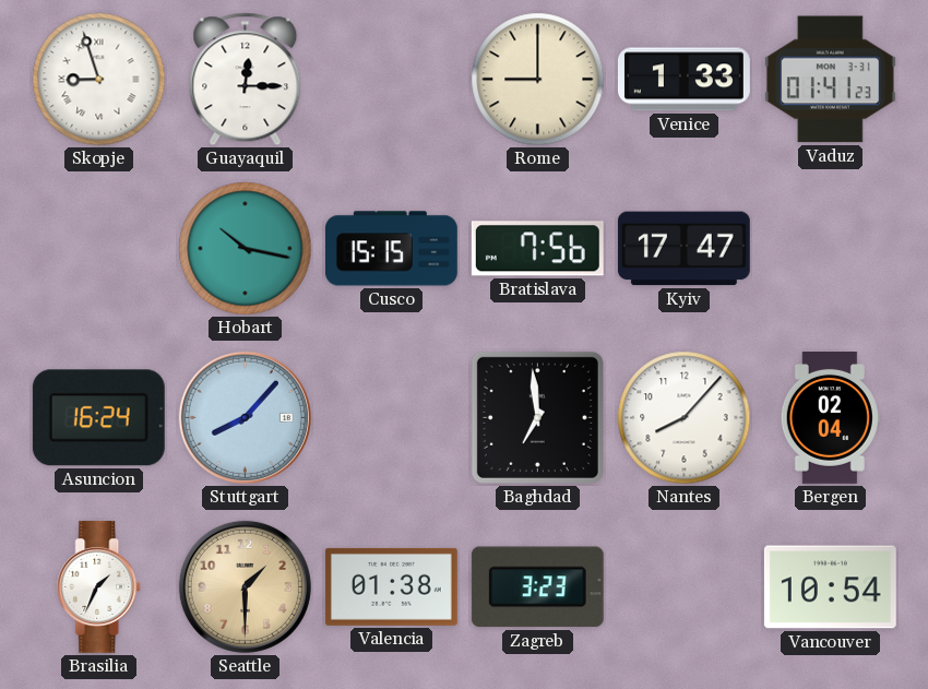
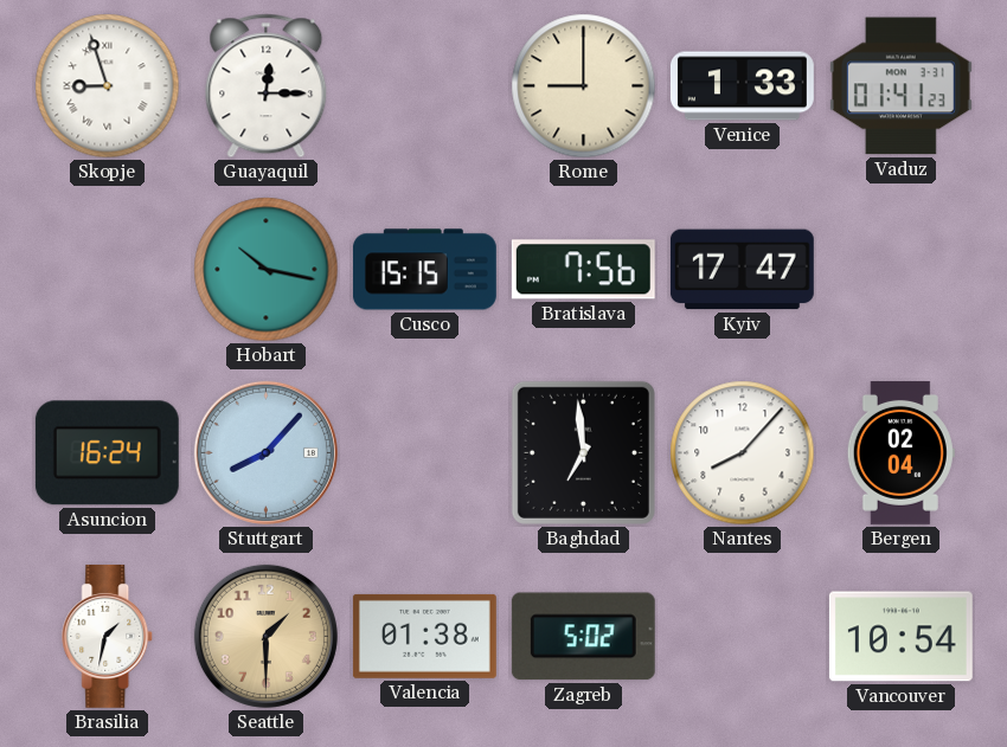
Brasilia: 1:34 -> 1:32 (108, 636)
Zagreb: 3:23 -> 5:02 (583, 637)
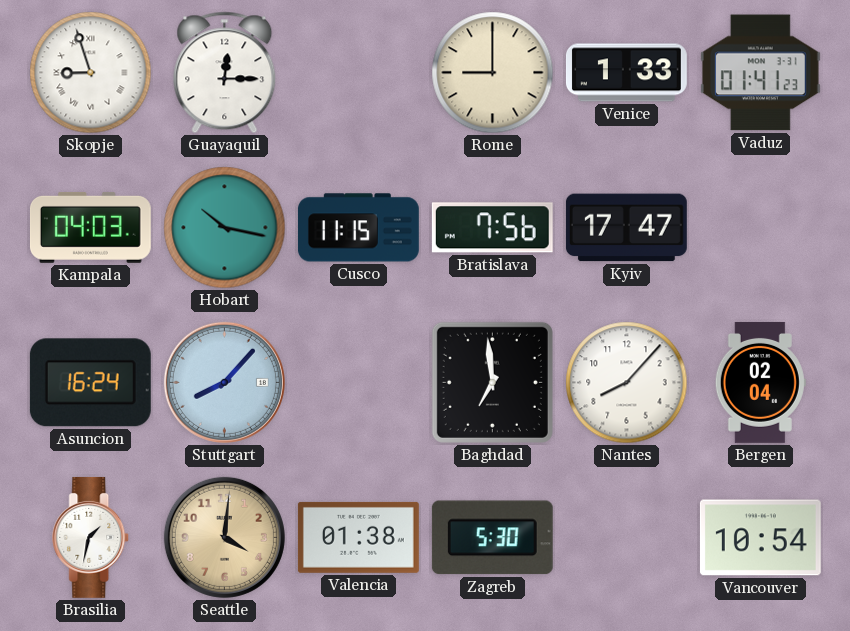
Kampala: none -> 04:03 (90, 227)
Cusco: 15:15 -> 11:15 (358, 228)
Seattle: 1:30 -> 4:01 (224, 537)
Zagreb: 5:02 -> 5:30 (492, 538)
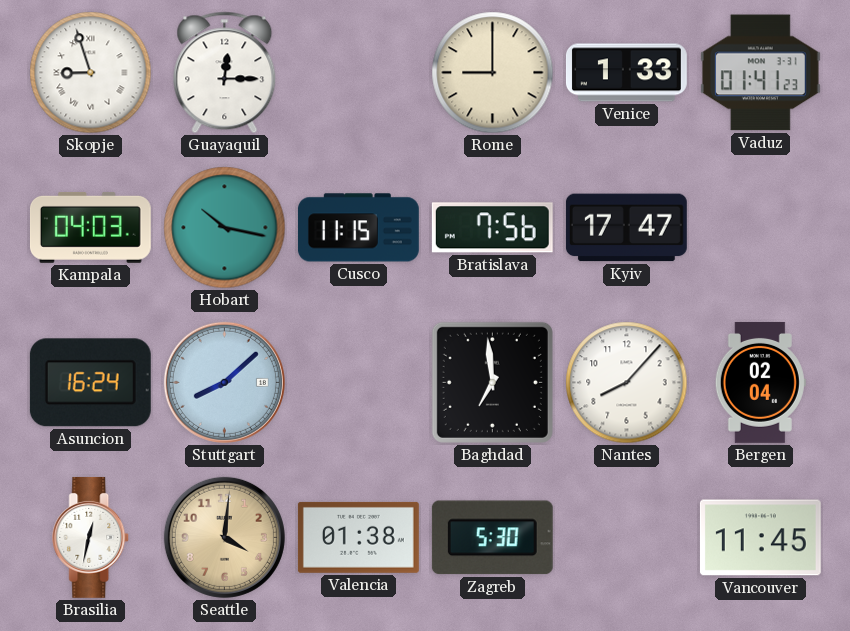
Stuttgart: 8:07 -> 8:08 (224, 382)
Brasilia: 1:32 -> 12:32 (91, 537)
Vancouver: 10:54 -> 11:45 (760, 538)
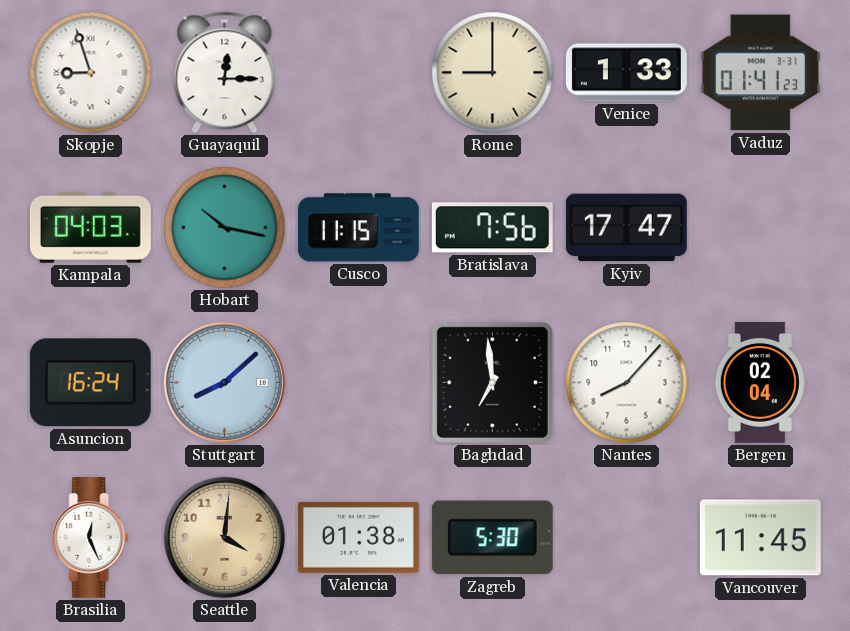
Brasilia: 12:32 -> 12:26 (91, 537)
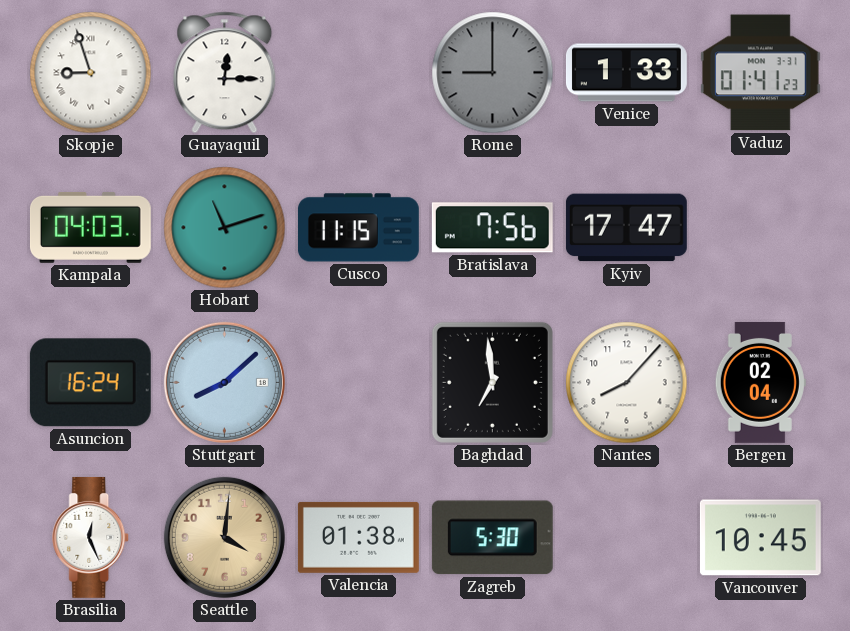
Rome dial: cream -> grey (493, 73)
Hobart: 10:17 -> 11:12 (225, 228)
Vancouver: 11:45 -> 10:45 (760, 538)
